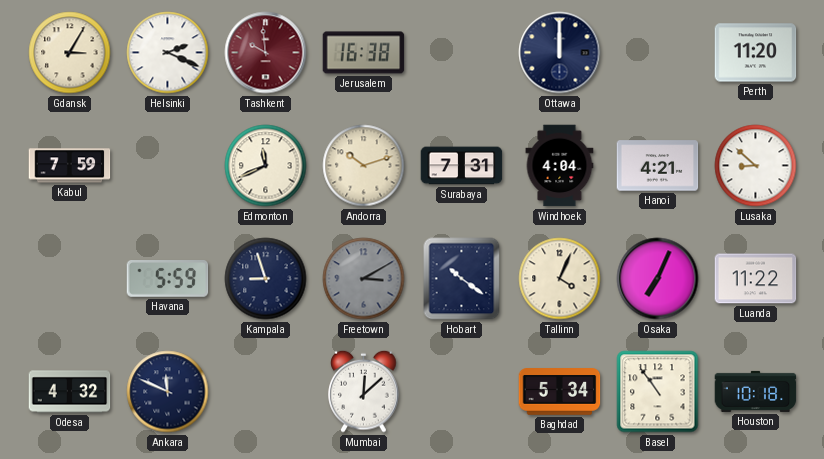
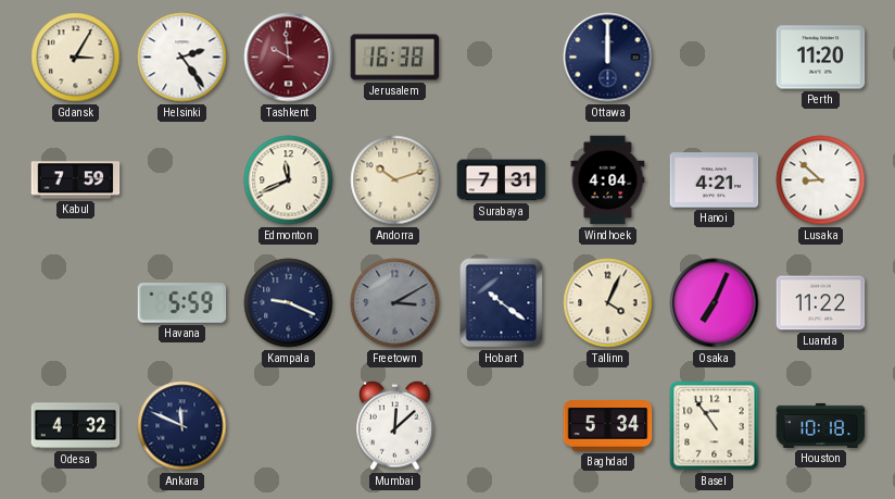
Helsinki: 2:19 -> 2:24 (182, 58)
Kampala: 8:57 -> 9:19 (289, 303)
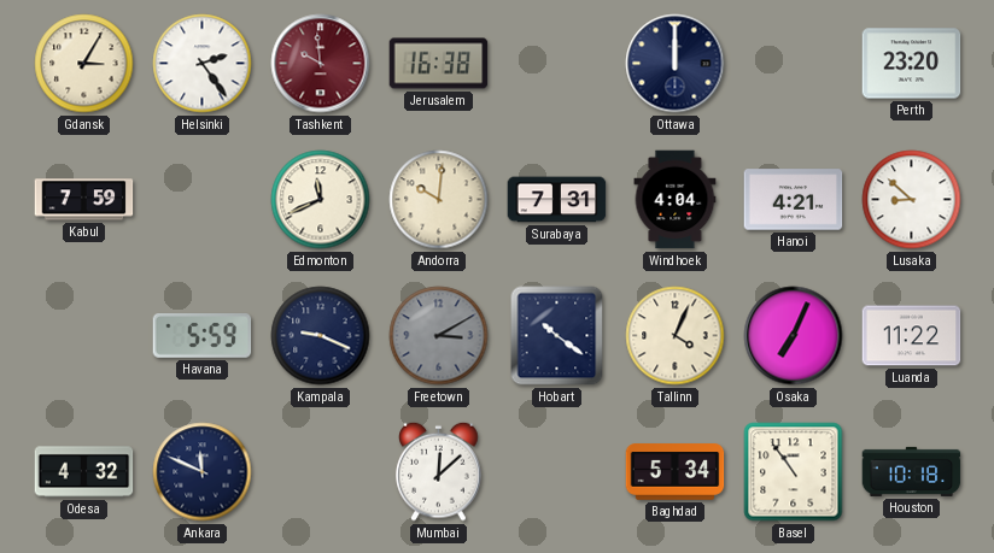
Perth: 11:20 -> 23:20 (912, 64)
Andorra: 10:12 -> 10:01 (439, 200)
